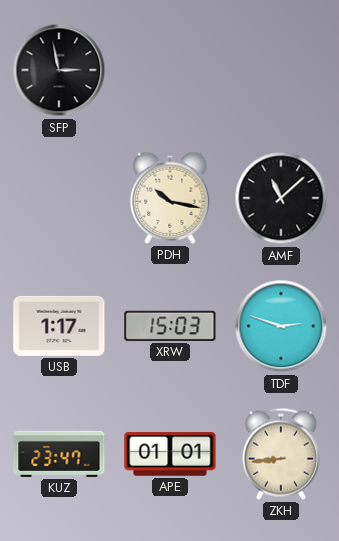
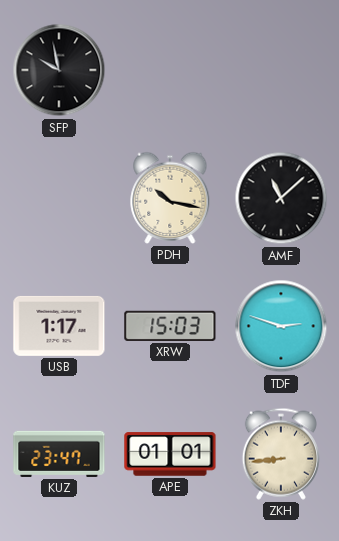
SFP: 2:58 -> 9:58 (59, 70)
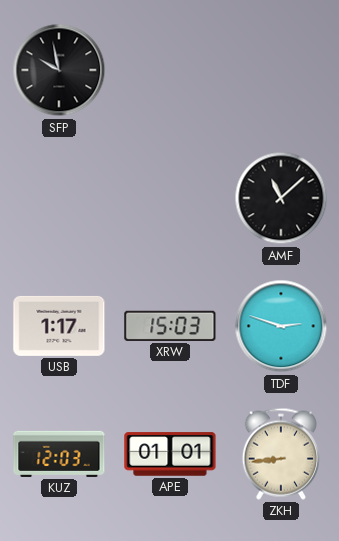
PDH: 10:17 -> none (170, 198)
KUZ: 23:47 -> 12:03 (59, 454)
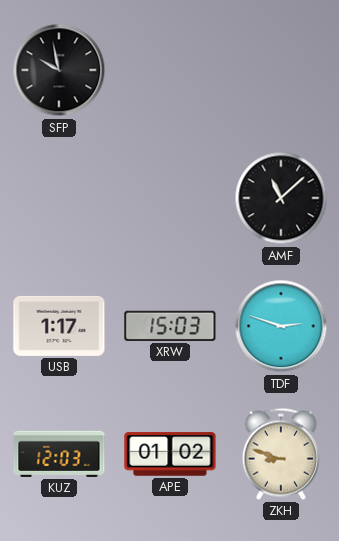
APE: 01:01 -> 01:02 (170, 454)
ZKH: 8:44 -> 8:48 (281, 454)
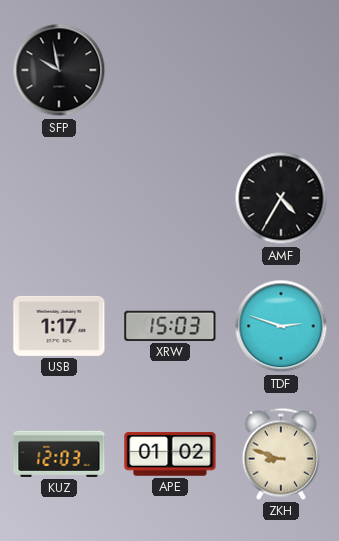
AMF: 11:08 -> 4:35 (281, 198)
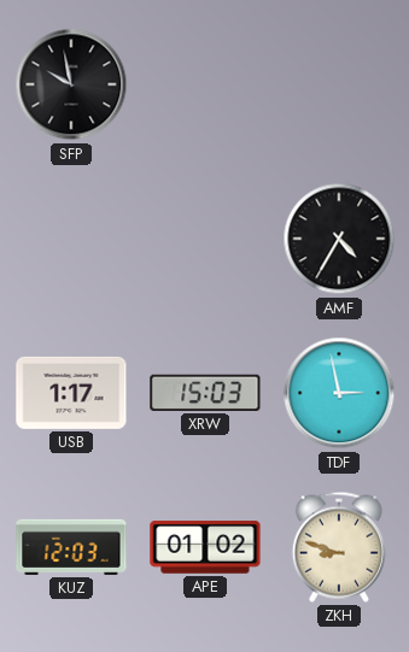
TDF: 2:48 -> 2:58 (339, 393)
